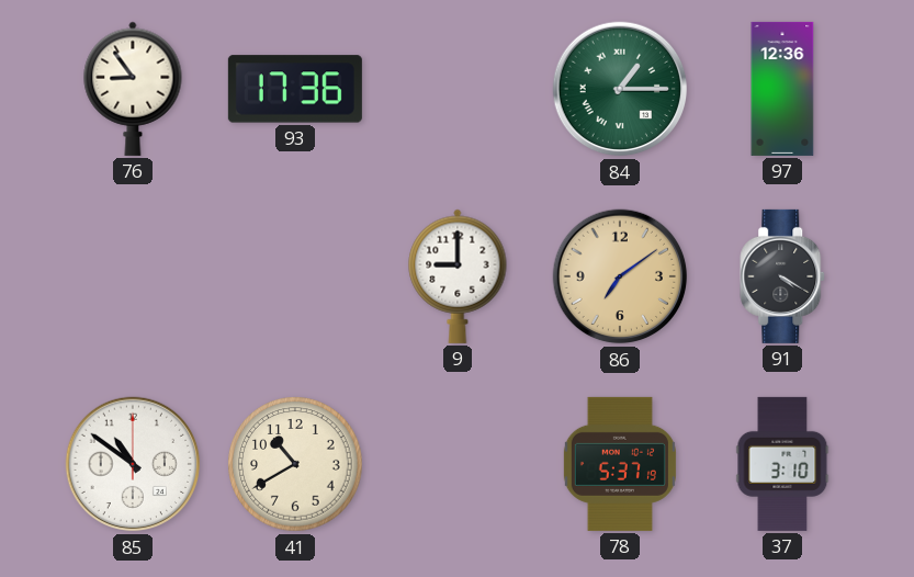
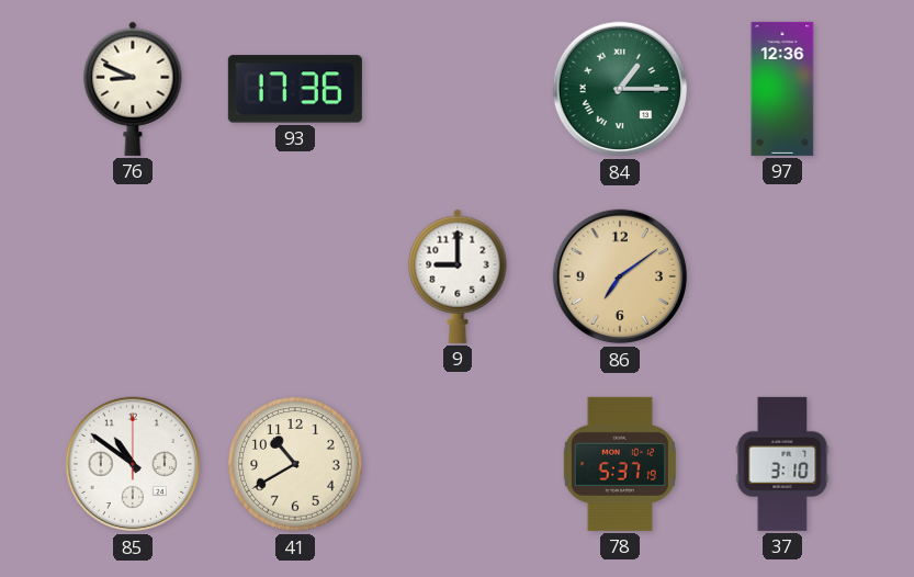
76: 8:54 -> 8:49 (133, 89)
91: 4:20 -> none (783, 276)
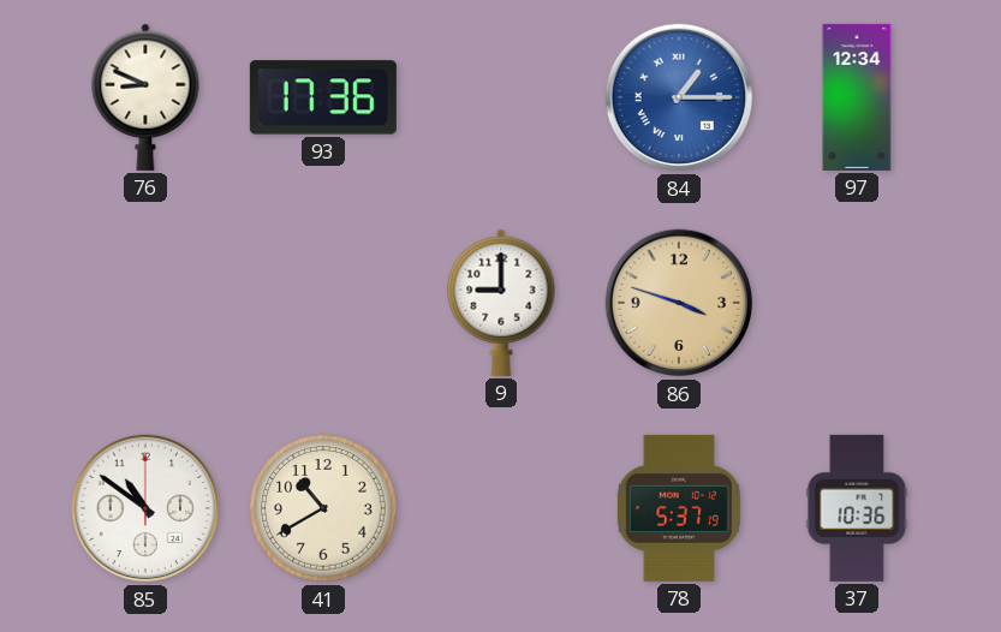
84 dial: green -> blue (679, 97)
97: 12:36 -> 12:34 (857, 97)
86: 7:09 -> 3:48 (679, 303)
37: 3:10 -> 10:36 (857, 508)
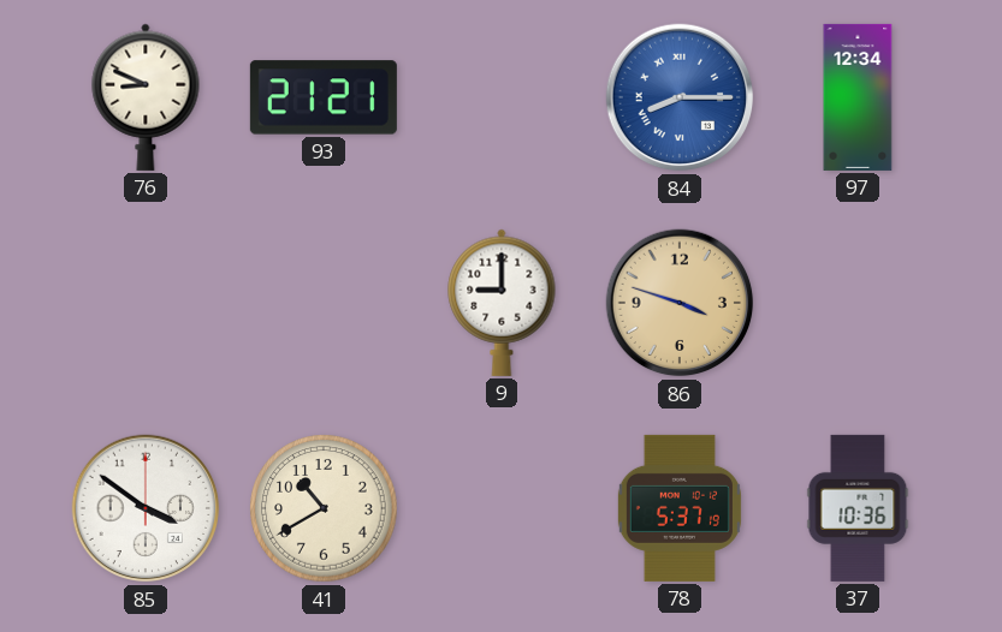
93: 17:36 -> 21:21 (324, 97)
84: 1:15 -> 8:15 (680, 97)
85: 10:51 -> 3:51 (146, 508)
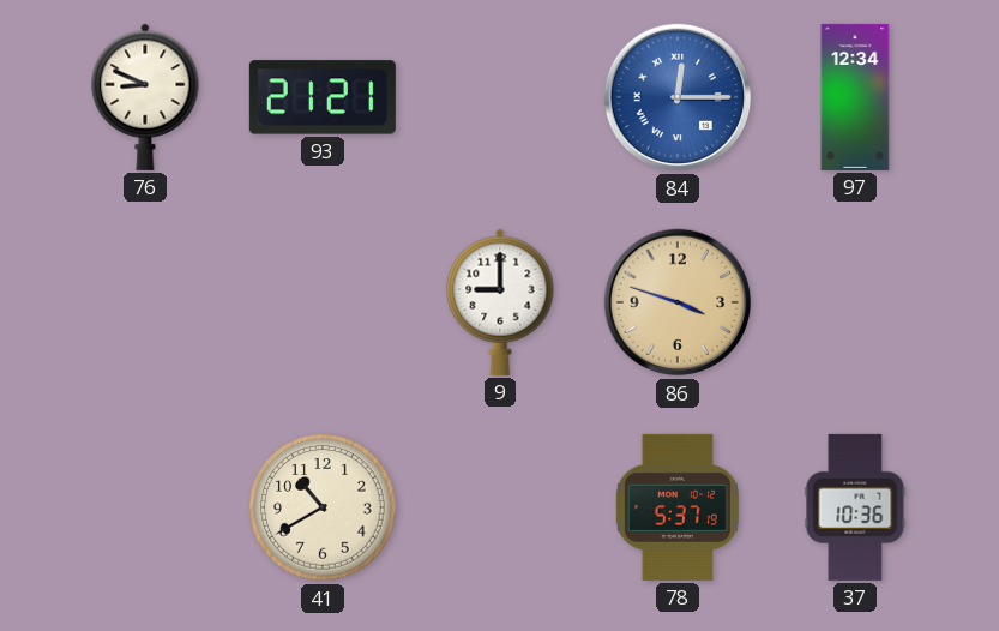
84: 8:15 -> 12:15 (678, 97)
85: 3:51 -> none (146, 508)
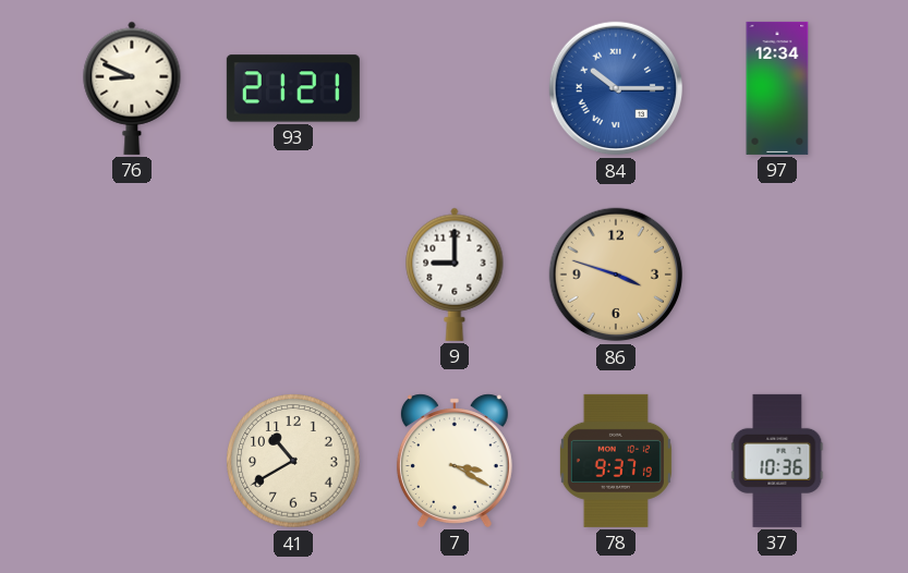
84: 12:15 -> 10:15 (616, 88)
7: none -> 3:20 (455, 461)
78: 5:37 -> 9:37 (616, 461)
